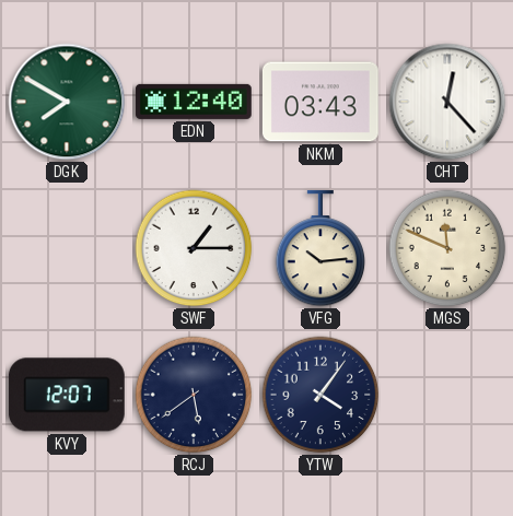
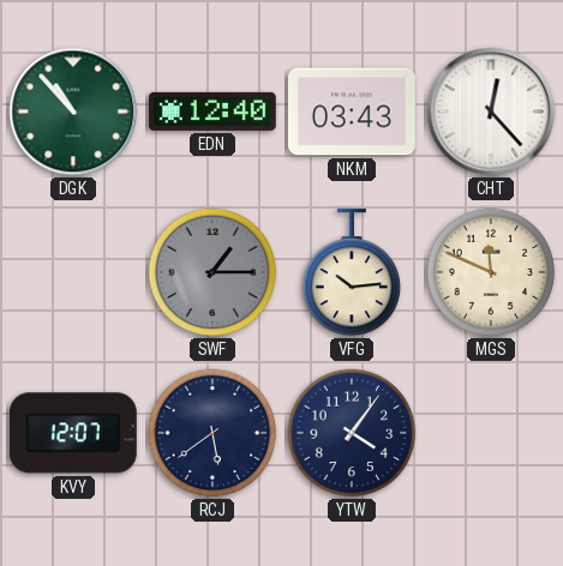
DGK: 7:50 -> 10:53 (73, 112)
SWF dial: white -> grey (212, 272)
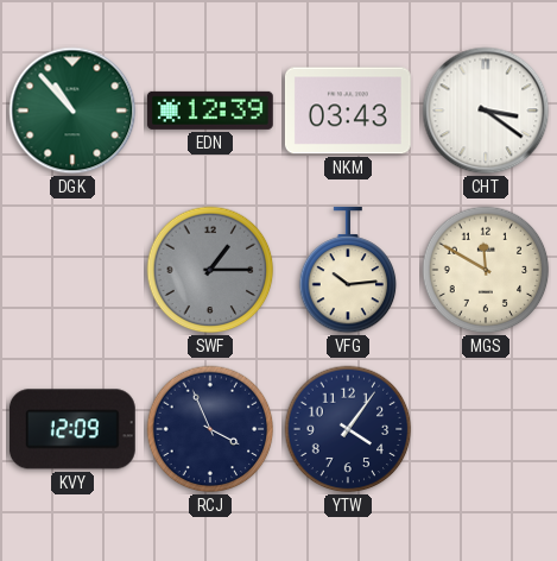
EDN: 12:40 -> 12:39 (210, 111)
CHT: 12:23 -> 3:21 (486, 111)
MGS: 11:49 -> 11:50 (486, 270)
KVY: 12:07 -> 12:09 (72, 429)
RCJ: 5:39 -> 3:56 (210, 429)
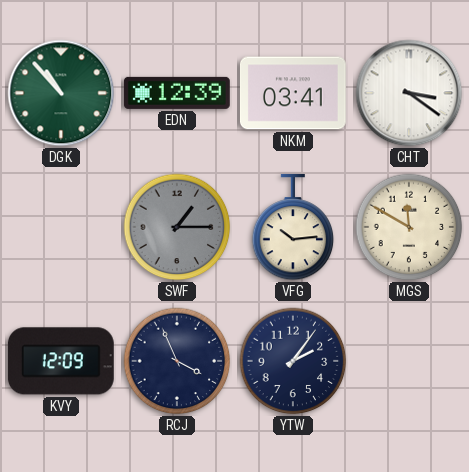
NKM: 03:43 -> 03:41 (293, 93)
YTW: 4:06 -> 2:06 (293, 361)
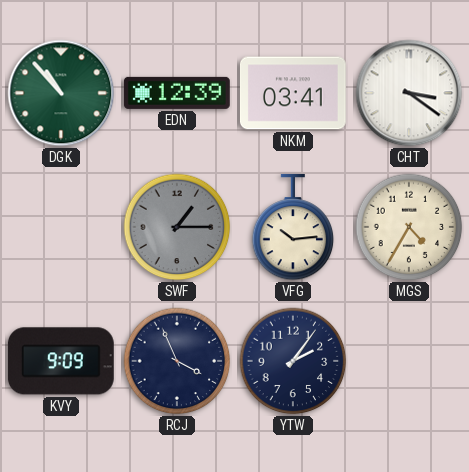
MGS: 11:50 -> 4:35 (409, 227)
KVY: 12:09 -> 9:09 (61, 361)
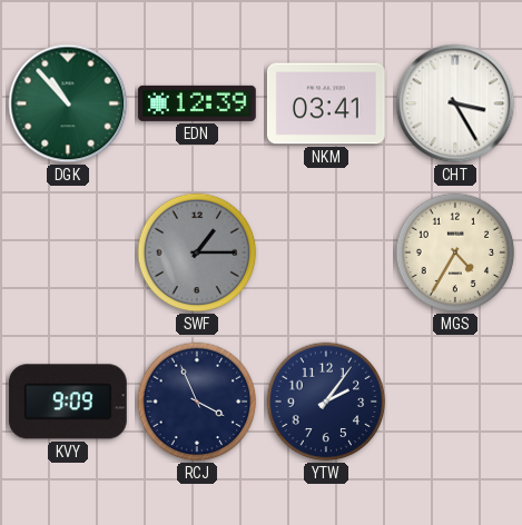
CHT: 3:21 -> 3:25 (455, 103)
VFG: 10:14 -> none (293, 227)
